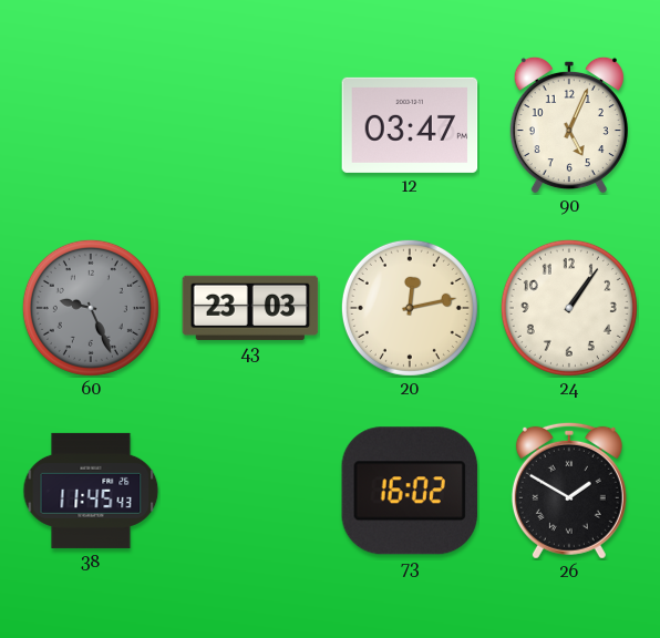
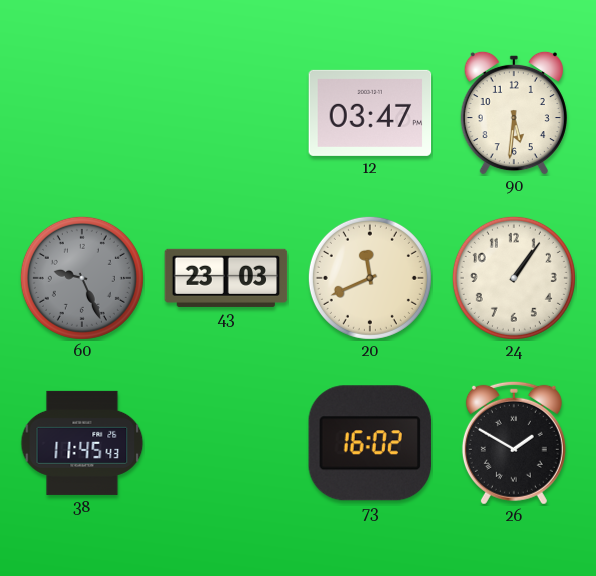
90: 5:04 -> 5:31 (514, 113)
20: 12:13 -> 11:41 (370, 278)
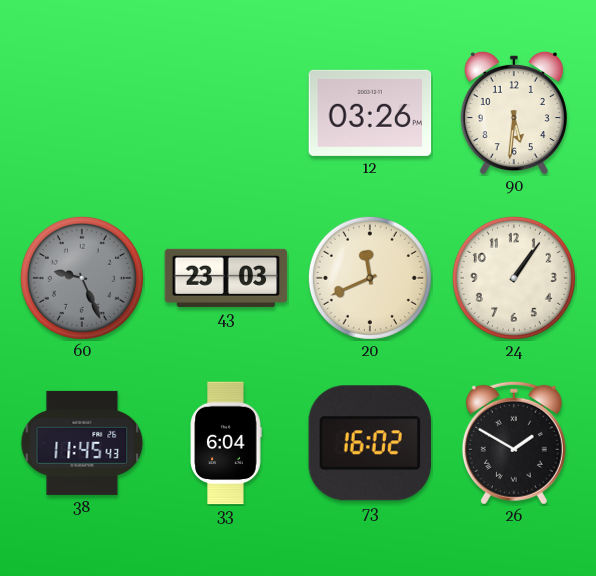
12: 03:47 -> 03:26 (370, 113)
33: none -> 6:04 (226, 443)
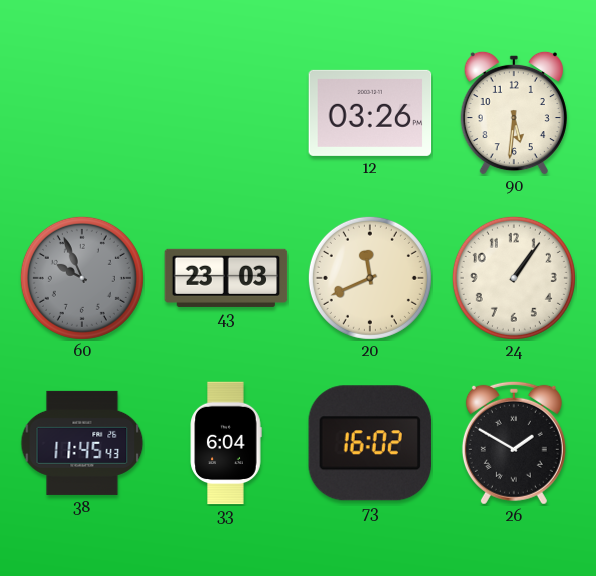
60: 9:26 -> 9:56 (82, 278)
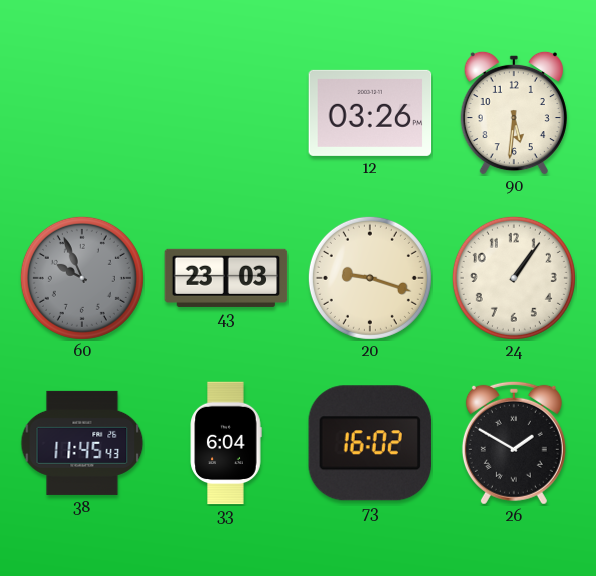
20: 11:41 -> 9:18 (370, 278)
